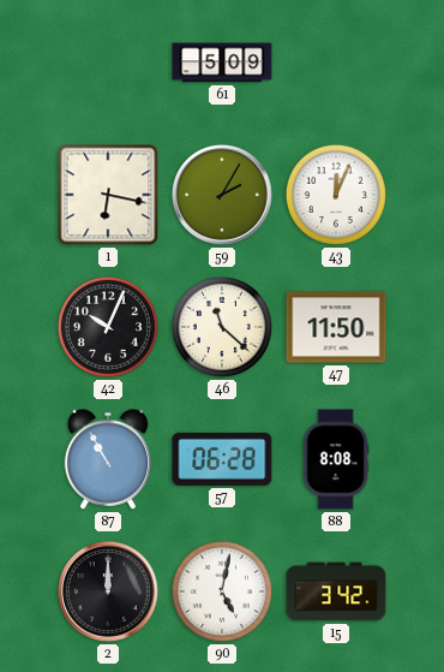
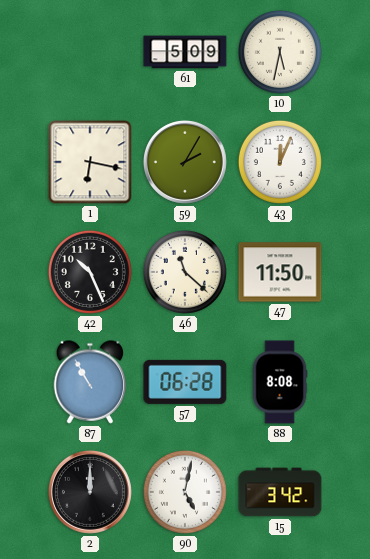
10: none -> 5:32 (280, 52)
42: 10:04 -> 10:26 (90, 272)
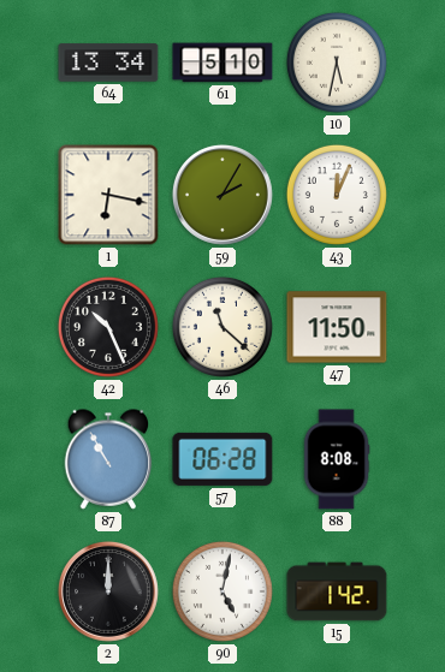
64: none -> 13:34 (108, 63)
61: 5:09 -> 5:10 (222, 63)
15: 3:42 -> 1:42 (337, 591)
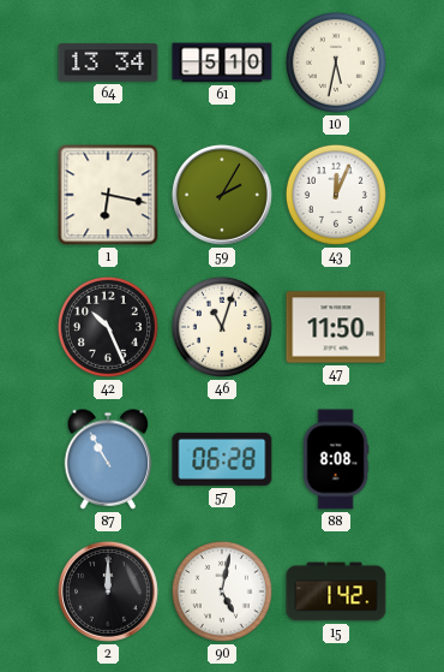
46: 11:22 -> 11:03 (222, 327)
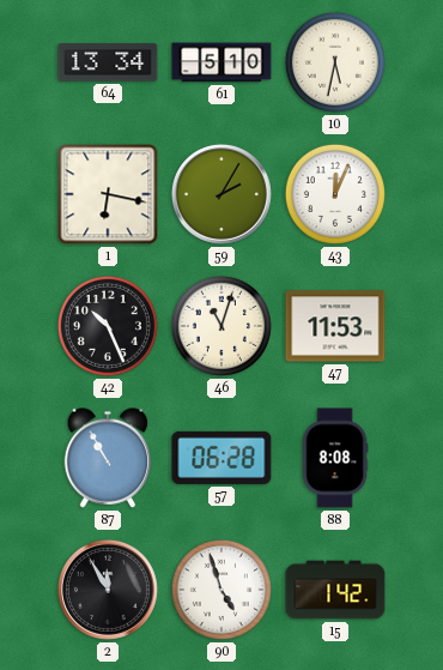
47: 11:50 -> 11:53 (335, 326)
2: 12:00 -> 11:55 (108, 590)
90: 5:02 -> 4:57 (221, 590)
